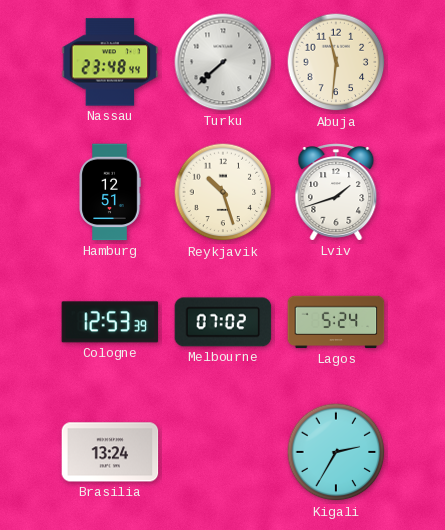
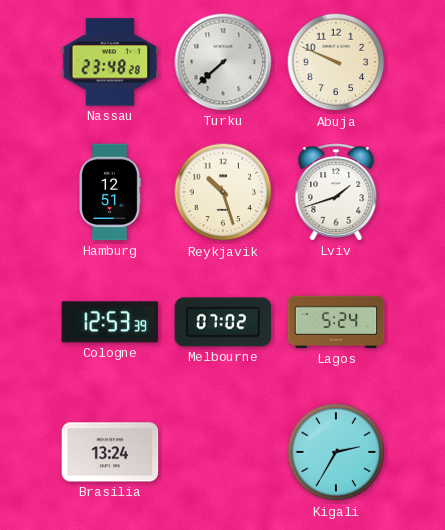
Nassau: 23:48:44 -> 23:48:28 (110, 62)
Abuja: 11:31 -> 9:49 (336, 62)
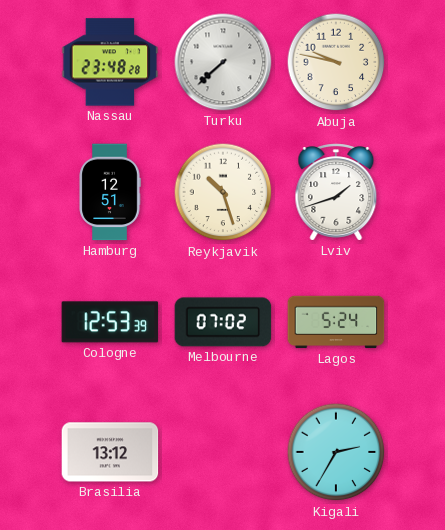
Abuja: 9:49 -> 9:47 (336, 62)
Brasilia: 13:24 -> 13:12 (110, 452)
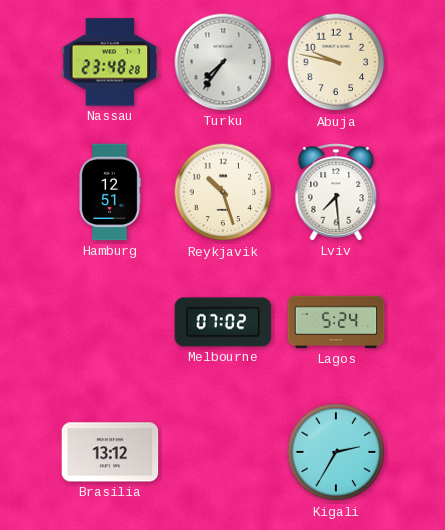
Turku: 7:38 -> 7:36 (223, 62)
Lviv: 1:42 -> 7:29 (336, 192)
Cologne: 12:53 -> none (110, 322)
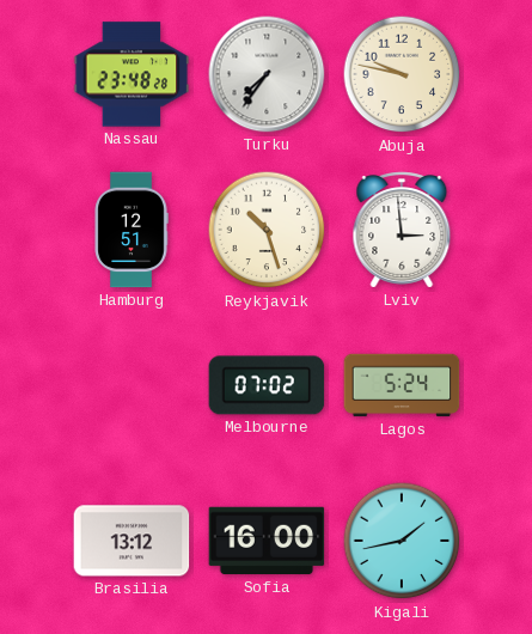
Lviv: 7:29 -> 2:59 (402, 230)
Sofia: none -> 16:00 (267, 541)
Kigali: 2:35 -> 1:43 (402, 541)
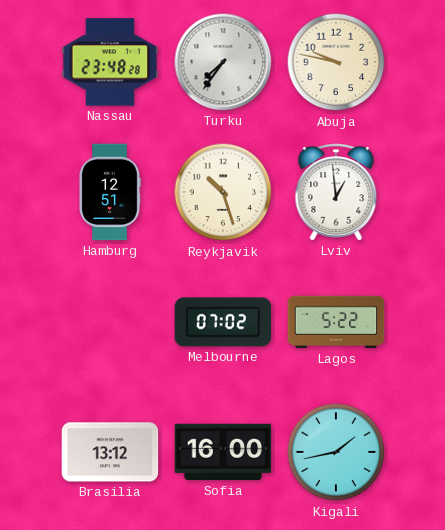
Lviv: 2:59 -> 12:59 (336, 192)
Lagos: 5:24 -> 5:22 (336, 322)
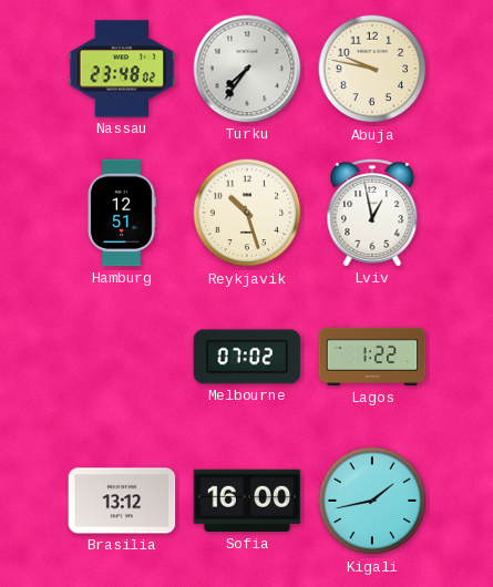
Nassau: 23:48:28 -> 23:48:02 (122, 69)
Lviv: 12:59 -> 12:58 (372, 213)
Lagos: 5:22 -> 1:22 (372, 357)
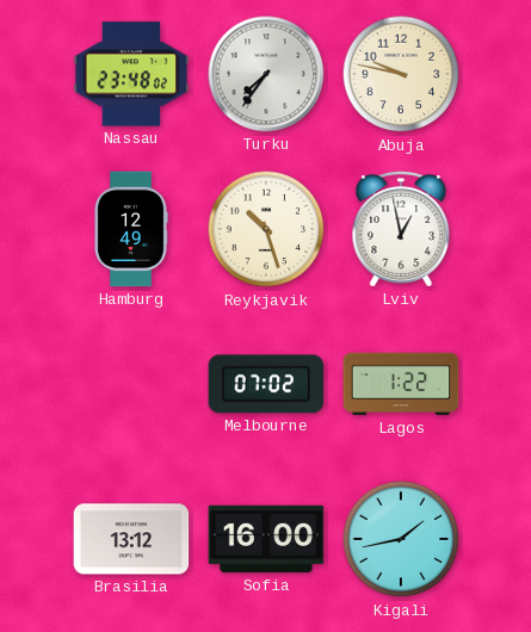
Hamburg: 12:51 -> 12:49 (131, 229)
